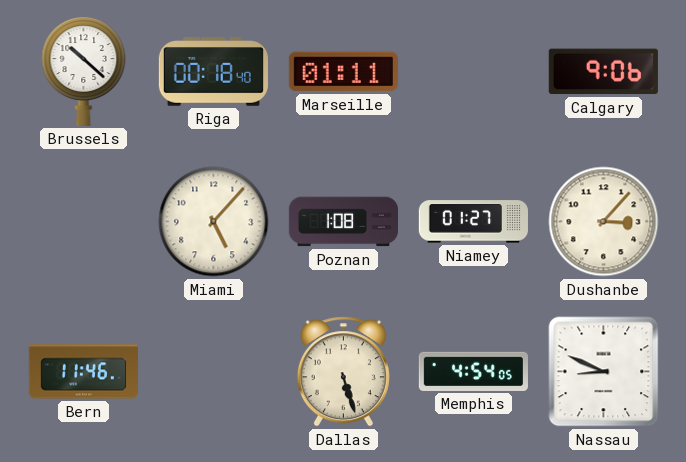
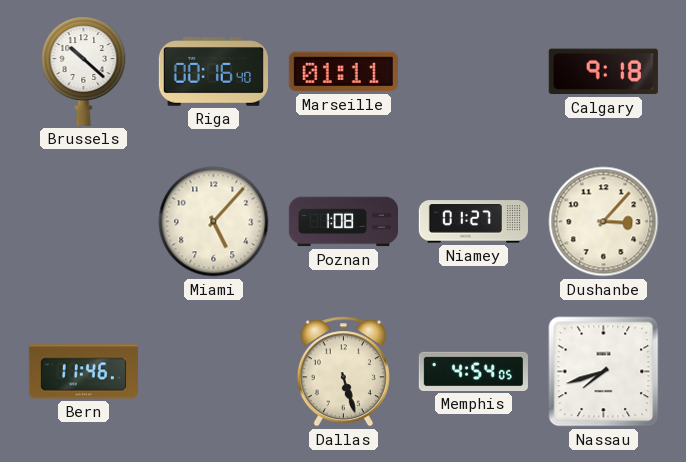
Riga: 00:18 -> 00:16 (213, 72)
Calgary: 9:06 -> 9:18 (603, 72)
Nassau: 8:49 -> 7:42 (604, 372)
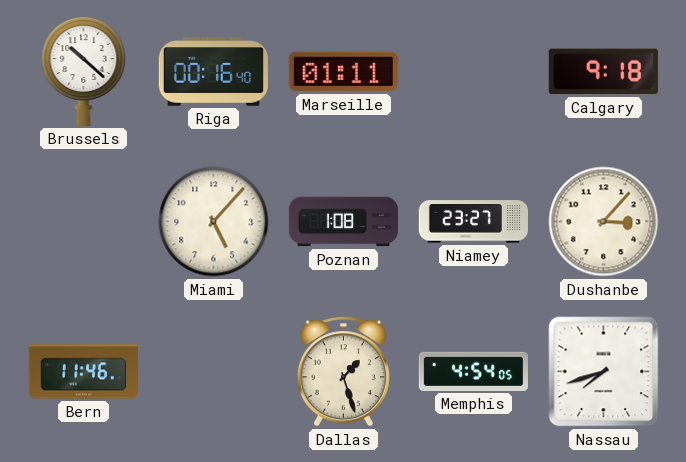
Niamey: 01:27 -> 23:27 (473, 222)
Dallas: 5:27 -> 1:27 (343, 372)
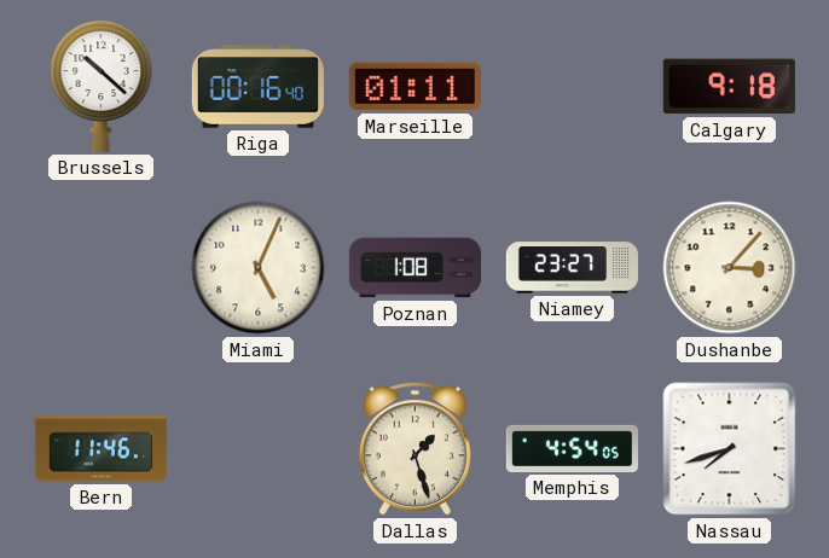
Miami: 5:07 -> 5:04 (259, 268)
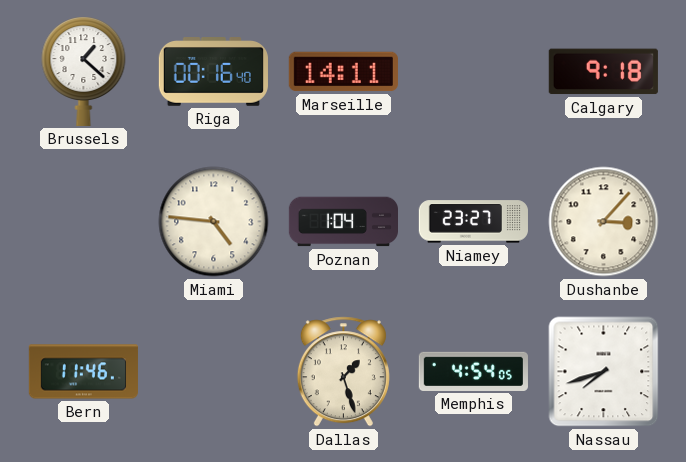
Brussels: 10:22 -> 1:22 (84, 72)
Marseille: 01:11 -> 14:11 (343, 72)
Miami: 5:04 -> 4:46 (214, 222)
Poznan: 1:08 -> 1:04 (343, 222)
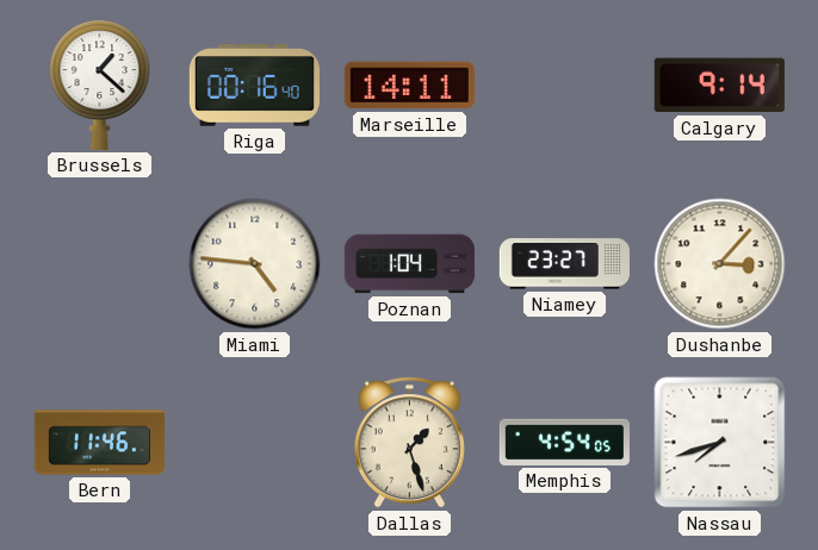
Calgary: 9:18 -> 9:14 (719, 86)
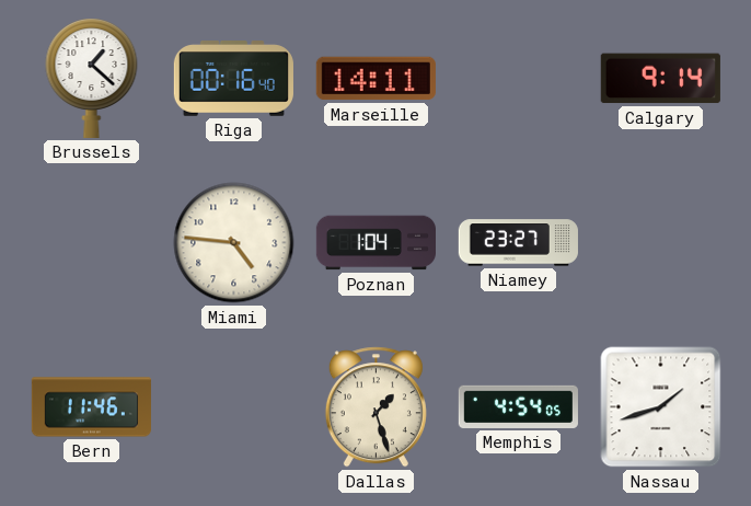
Dushanbe: 3:07 -> none (720, 264)
Nassau: 7:42 -> 1:42 (661, 407)
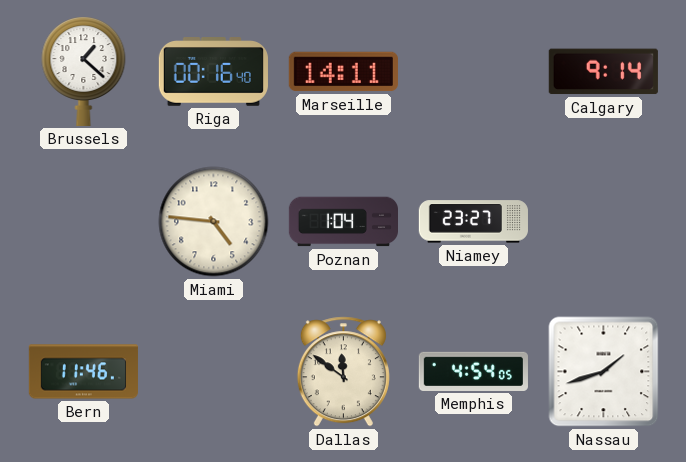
Dallas: 1:27 -> 11:51 (343, 372)
